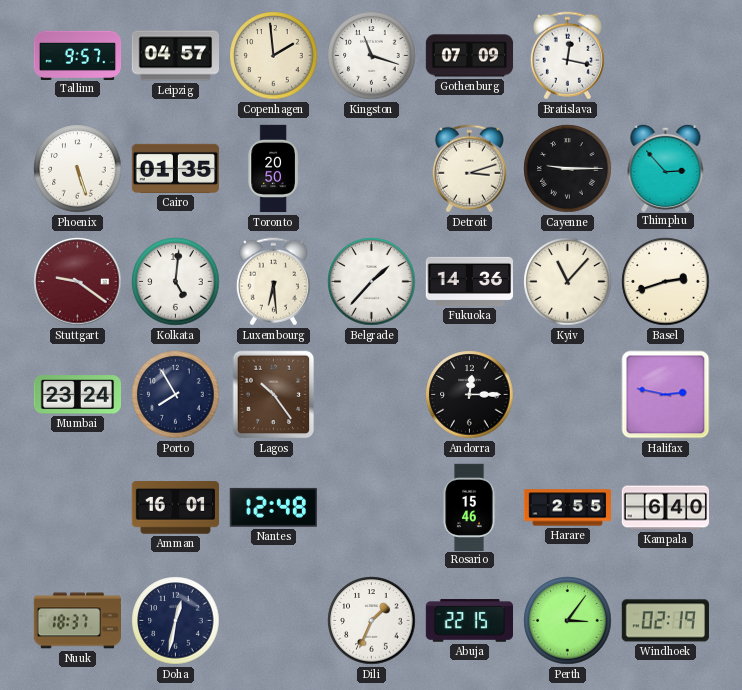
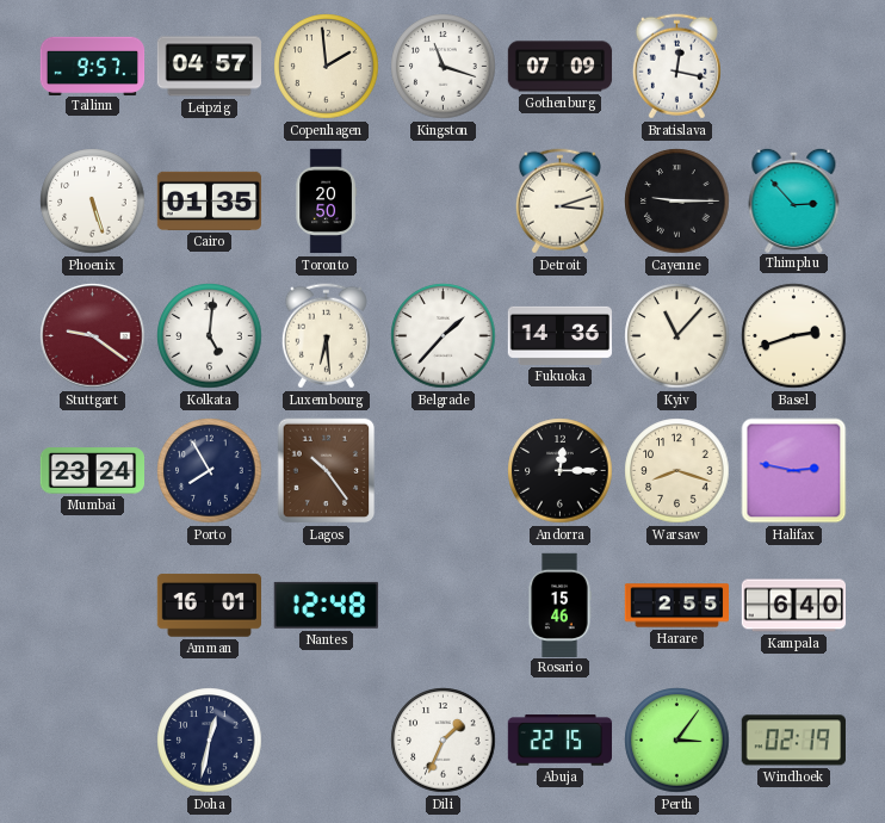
Warsaw: none -> 8:18 (677, 471)
Nuuk: 18:37 -> none (77, 621)
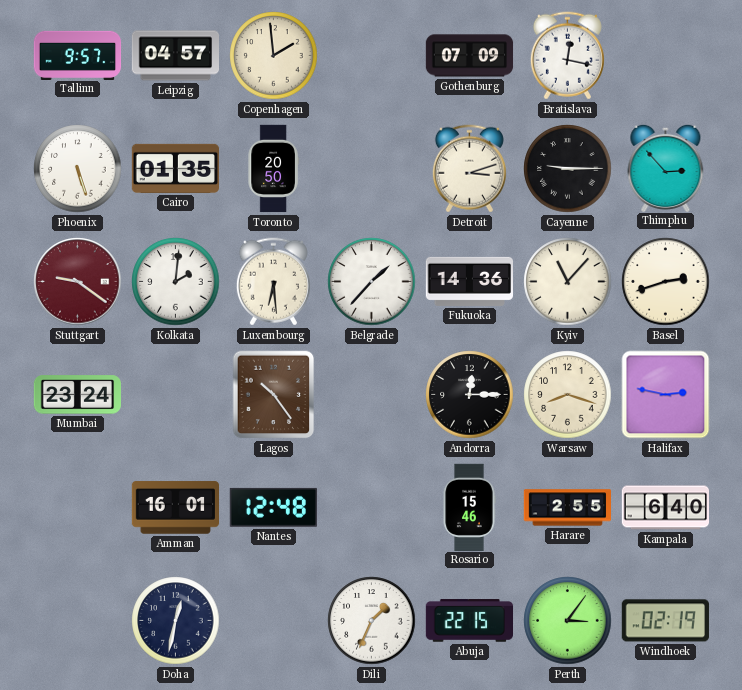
Kingston: 11:18 -> none (444, 67)
Kolkata: 5:01 -> 2:01 (176, 282)
Porto: 7:55 -> none (210, 471)
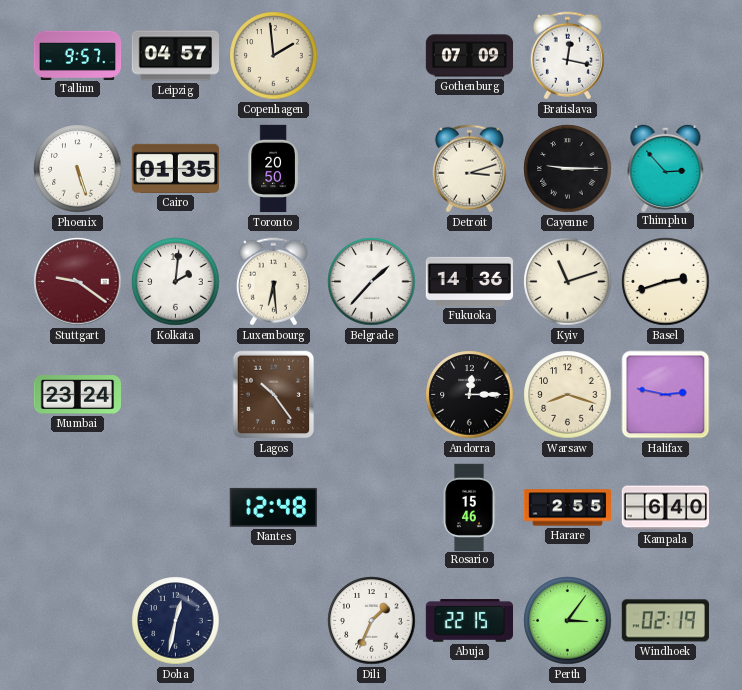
Kyiv: 11:07 -> 11:12 (568, 282)
Amman: 16:01 -> none (175, 508)
